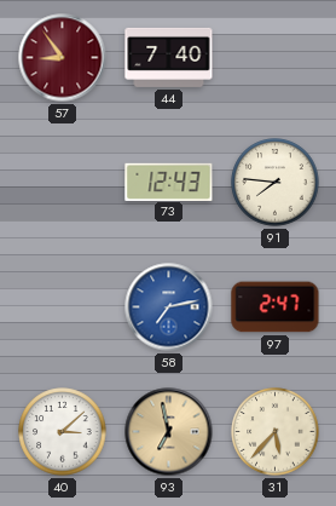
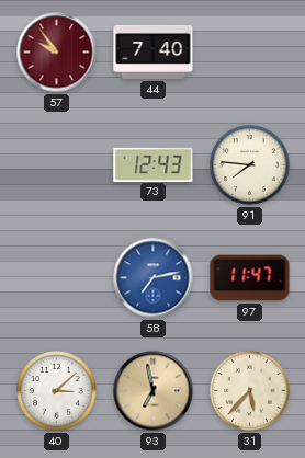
57: 8:54 -> 9:54 (57, 53)
97: 2:47 -> 11:47 (250, 278)
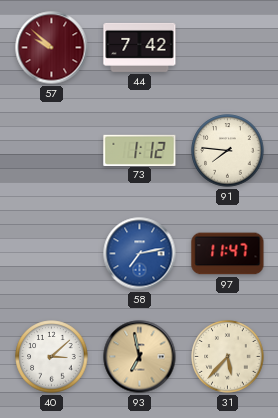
57: 9:54 -> 9:52 (52, 48)
44: 7:40 -> 7:42 (140, 47)
73: 12:43 -> 1:12 (140, 150)
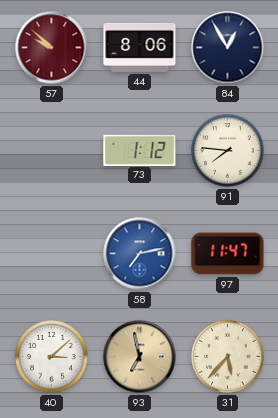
44: 7:42 -> 8:06 (140, 47)
84: none -> 12:55 (228, 48)
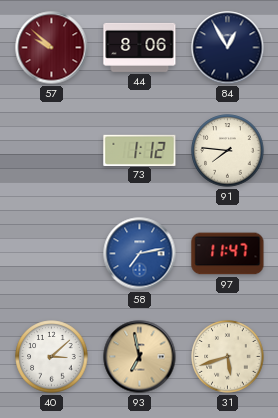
31: 5:37 -> 5:42 (228, 357)
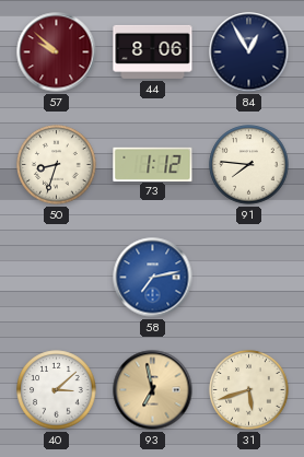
50: none -> 8:33 (57, 165)
97: 11:47 -> none (228, 254)
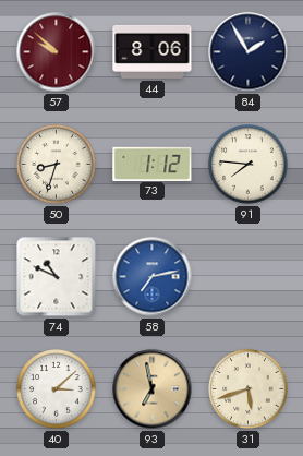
84: 12:55 -> 1:55 (249, 52)
74: none -> 10:49 (57, 277)
